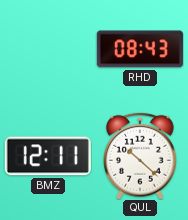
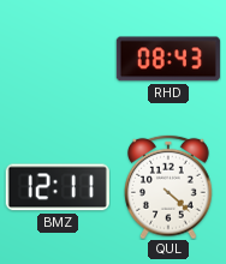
QUL: 10:22 -> 4:22 (169, 187)
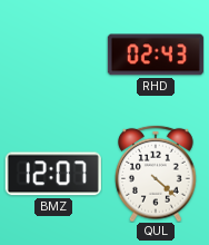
RHD: 08:43 -> 02:43 (156, 55)
BMZ: 12:11 -> 12:07 (53, 174)
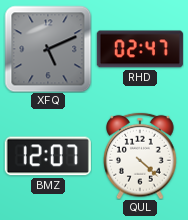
XFQ: none -> 5:11 (48, 49)
RHD: 02:43 -> 02:47 (140, 49)
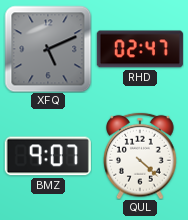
BMZ: 12:07 -> 9:07 (48, 156)
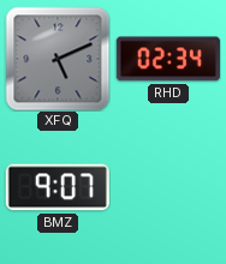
RHD: 02:47 -> 02:34 (168, 59)
QUL: 4:22 -> none (141, 156)
